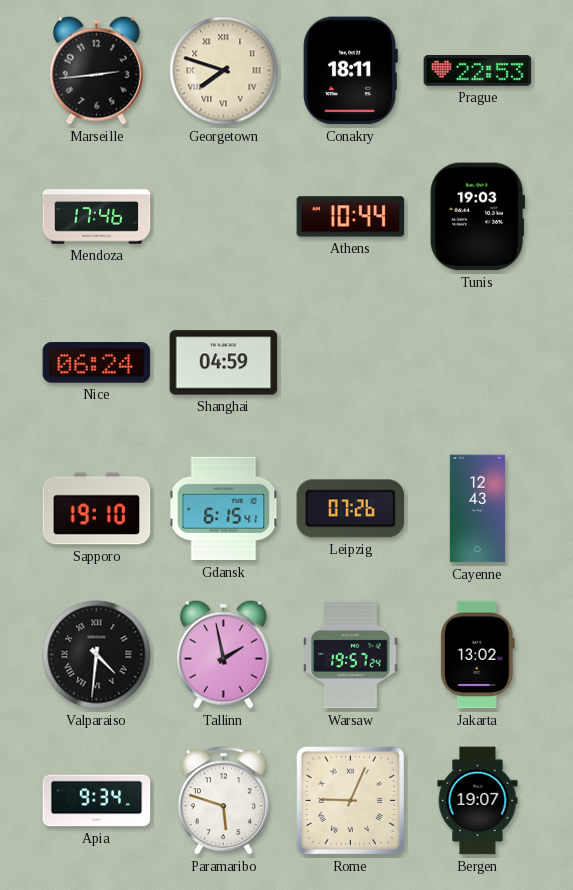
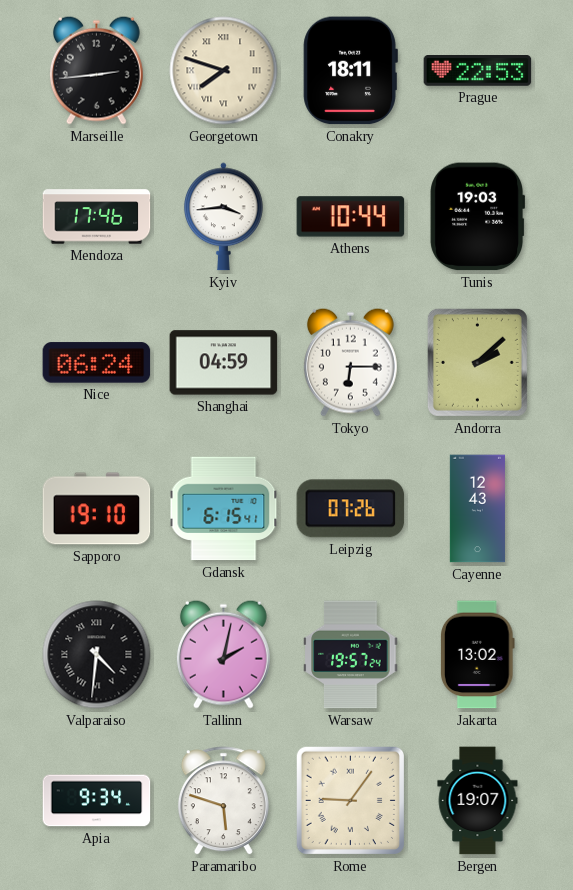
Kyiv: none -> 3:44 (224, 217)
Tokyo: none -> 6:15 (350, 362)
Andorra: none -> 2:08 (477, 362)
Tallinn: 1:58 -> 2:02 (223, 654)
Rome: 9:04 -> 9:06 (350, 800)
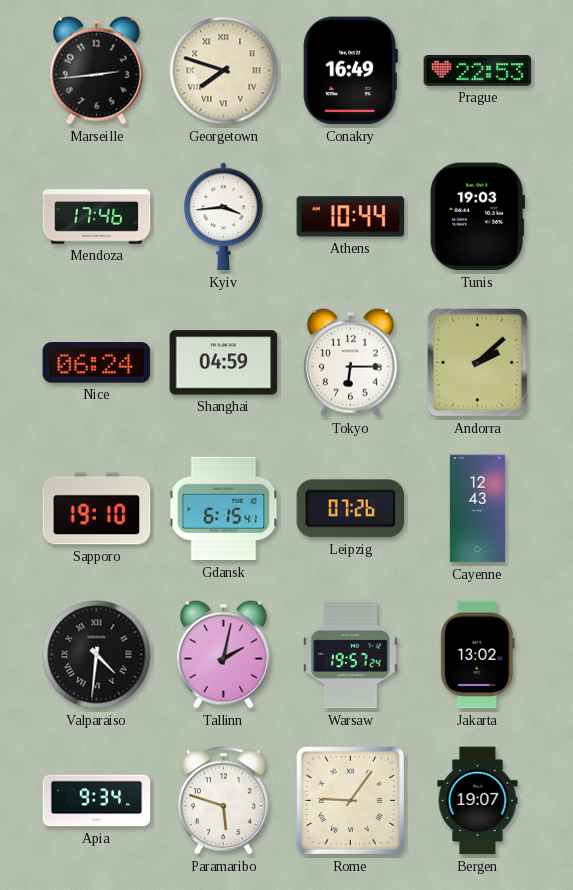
Conakry: 18:11 -> 16:49 (350, 71)
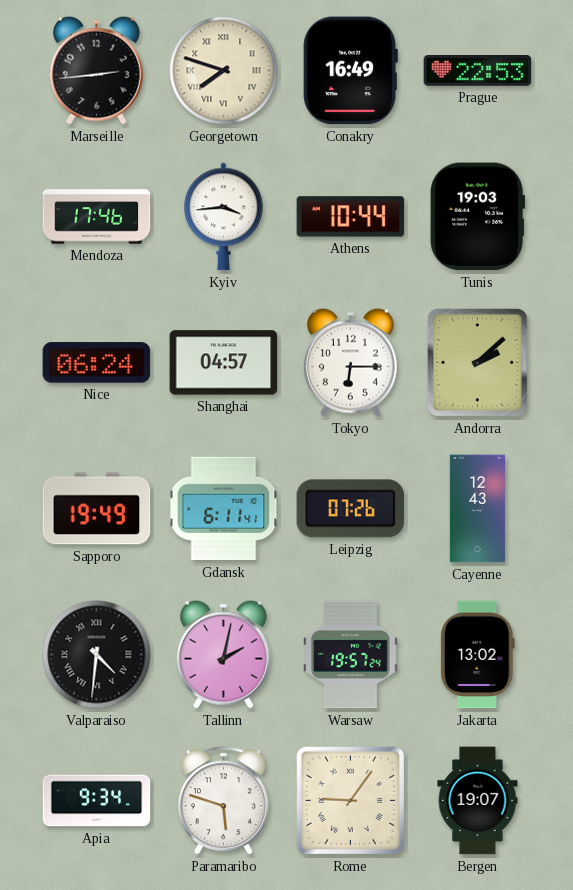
Shanghai: 04:59 -> 04:57 (224, 363)
Sapporo: 19:10 -> 19:49 (97, 509)
Gdansk: 6:15 -> 6:11 (224, 509)
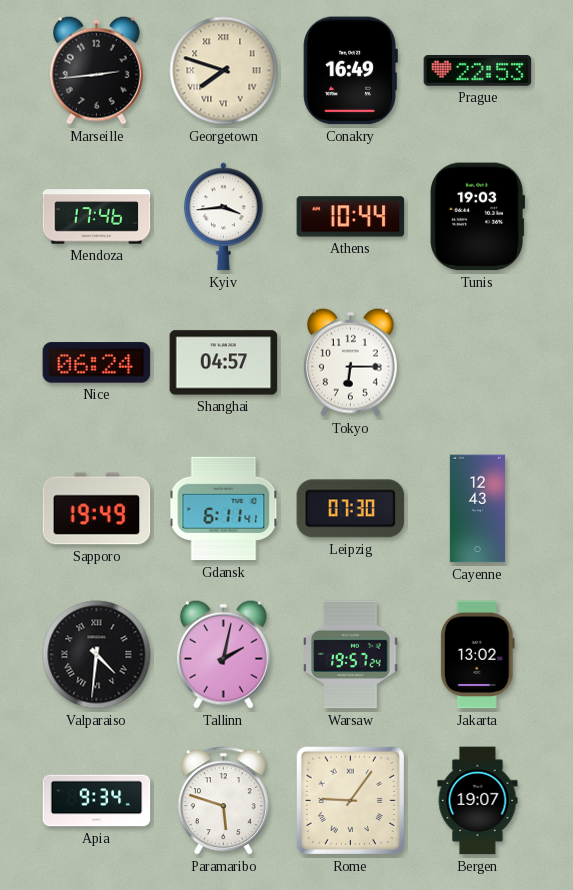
Andorra: 2:08 -> none (477, 362)
Leipzig: 07:26 -> 07:30 (351, 509)
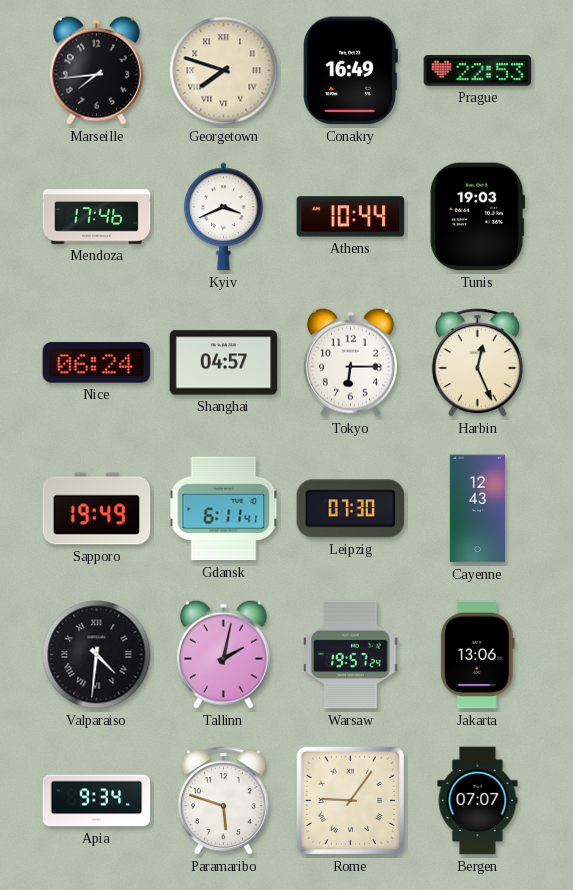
Marseille: 2:44 -> 7:44 (96, 70)
Kyiv: 3:44 -> 3:41 (224, 217)
Harbin: none -> 12:26 (477, 363)
Jakarta: 13:02 -> 13:06 (477, 655)
Bergen: 19:07 -> 07:07 (478, 801)
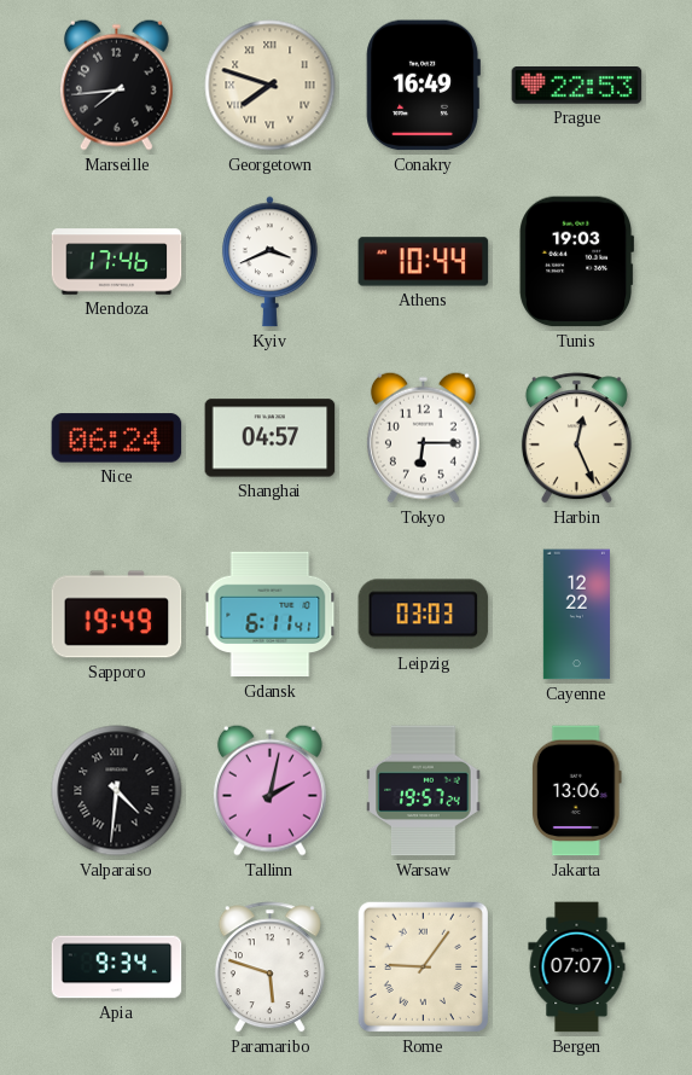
Leipzig: 07:30 -> 03:03 (424, 615)
Cayenne: 12:43 -> 12:22 (576, 615)
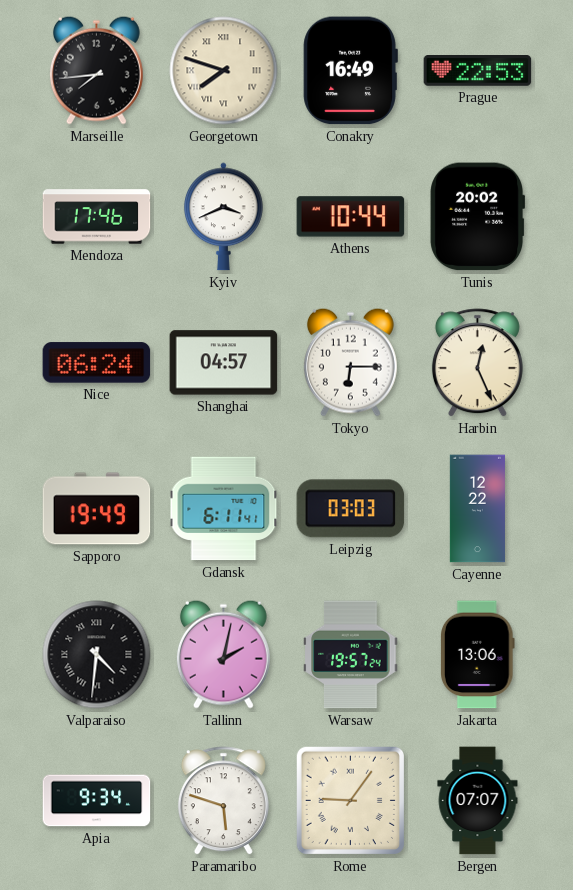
Tunis: 19:03 -> 20:02 (478, 217)
